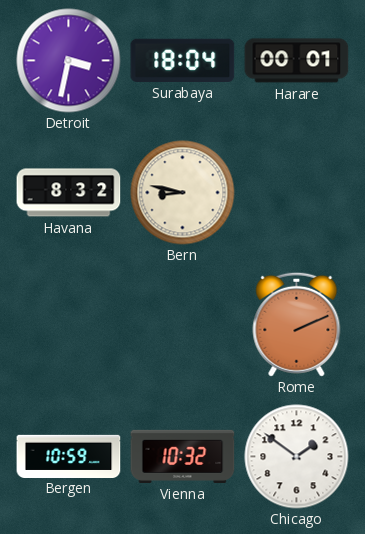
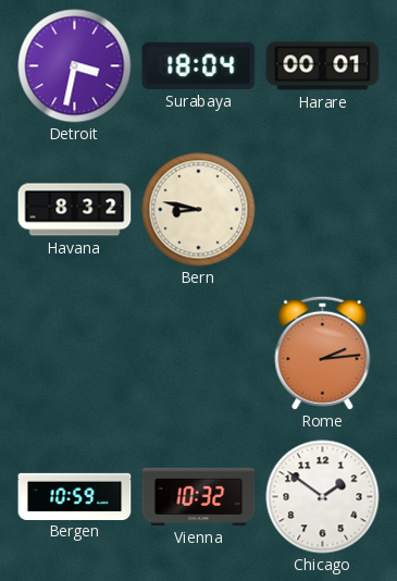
Rome: 2:11 -> 2:14 (323, 353)
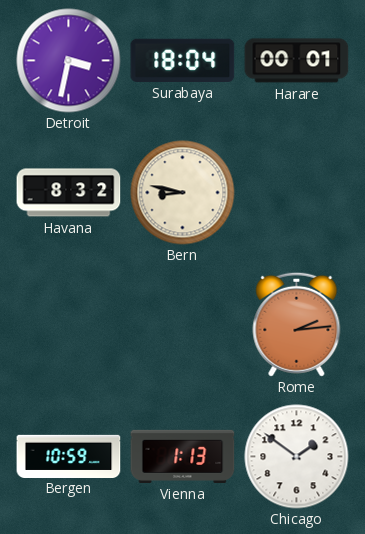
Vienna: 10:32 -> 1:13 (183, 456)
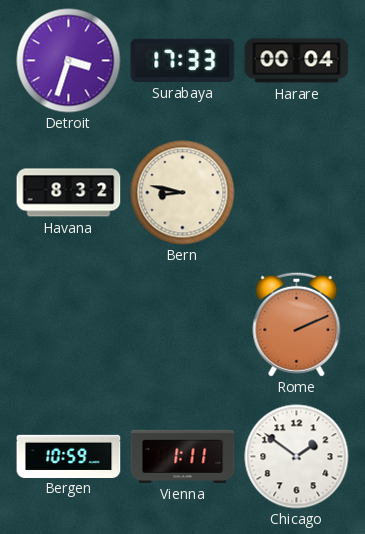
Detroit: 3:32 -> 3:33 (69, 61)
Surabaya: 18:04 -> 17:33 (183, 60)
Harare: 00:01 -> 00:04 (297, 61)
Rome: 2:14 -> 2:11 (297, 324)
Vienna: 1:13 -> 1:11 (183, 456)
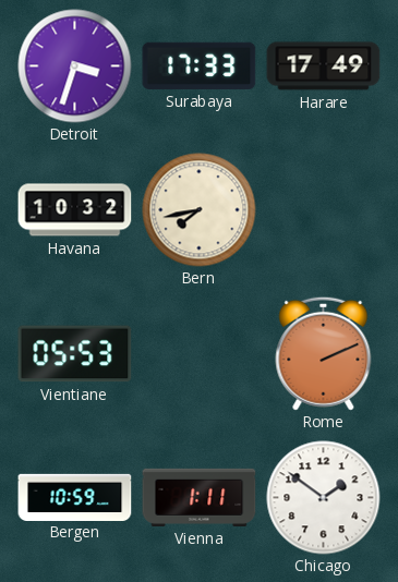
Harare: 00:04 -> 17:49 (324, 66)
Havana: 8:32 -> 10:32 (75, 210)
Bern: 8:47 -> 7:43 (200, 210)
Vientiane: none -> 05:53 (75, 354)
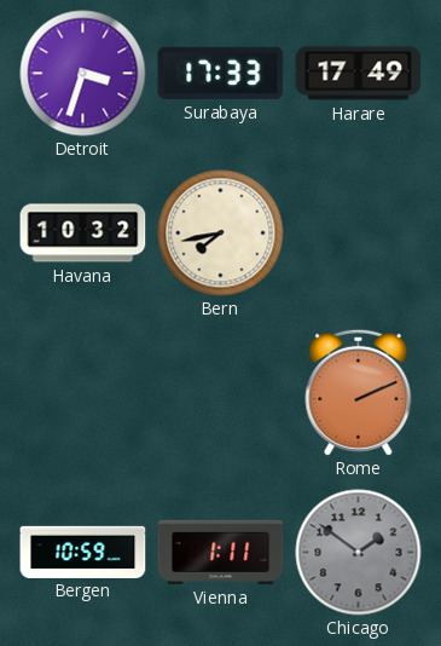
Vientiane: 05:53 -> none (75, 354)
Chicago dial: white -> grey (359, 553)
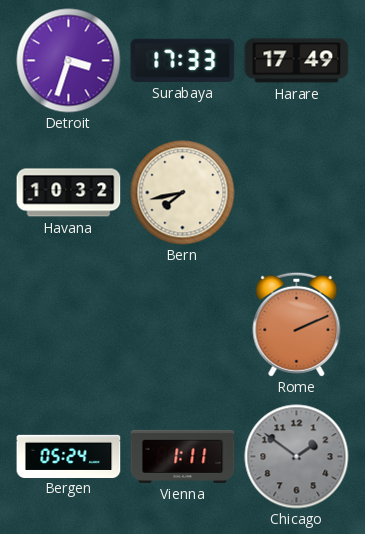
Bergen: 10:59 -> 05:24 (69, 456)
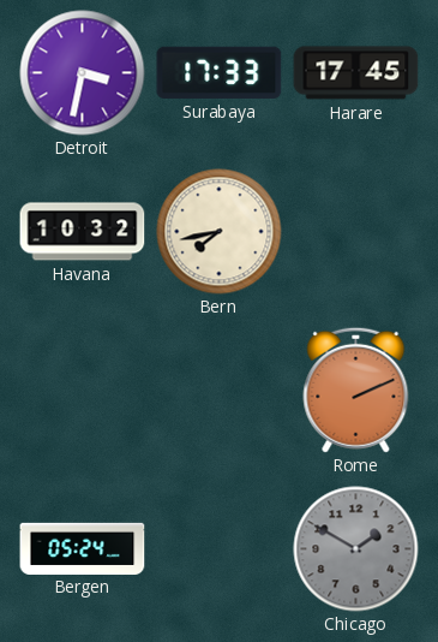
Detroit: 3:33 -> 3:32 (83, 73)
Harare: 17:49 -> 17:45 (356, 73)
Vienna: 1:11 -> none (183, 456)
Chicago: 1:51 -> 1:50 (356, 549)
